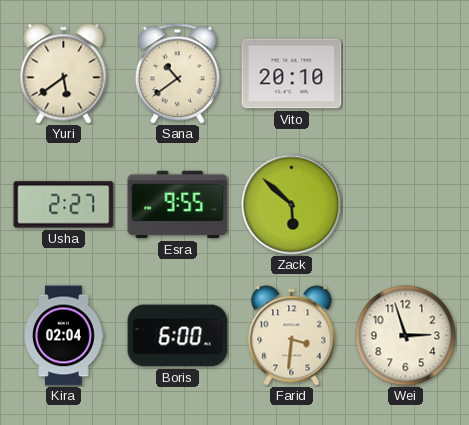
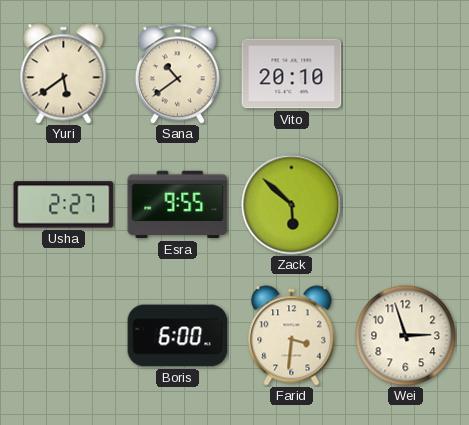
Kira: 02:04 -> none (64, 336)
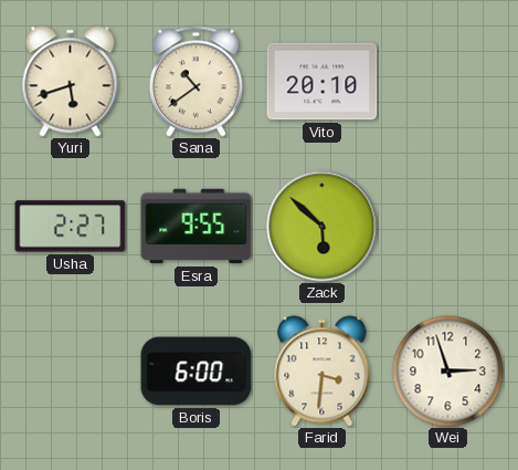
Yuri: 5:39 -> 5:42 (71, 82)
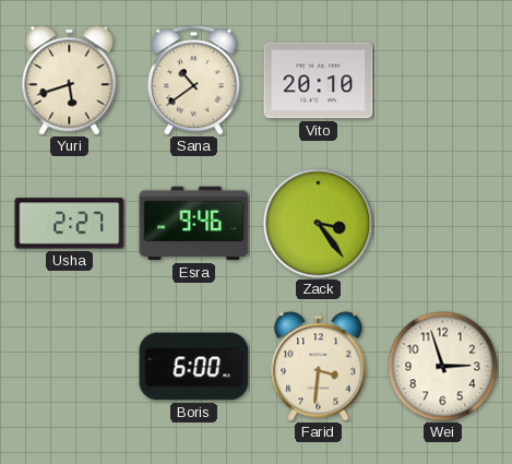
Esra: 9:55 -> 9:46 (194, 224)
Zack: 5:52 -> 3:24 (319, 224)
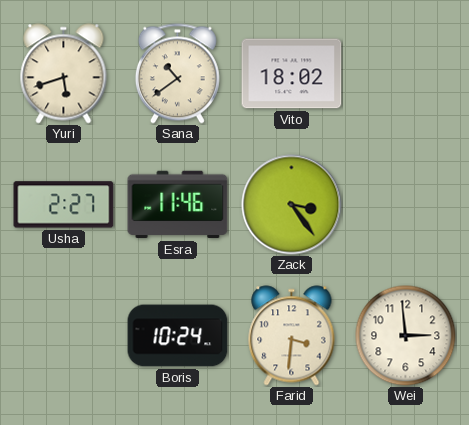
Vito: 20:10 -> 18:02 (292, 74)
Esra: 9:46 -> 11:46 (178, 205)
Boris: 6:00 -> 10:24 (178, 336)
Wei: 2:57 -> 2:59 (406, 336)
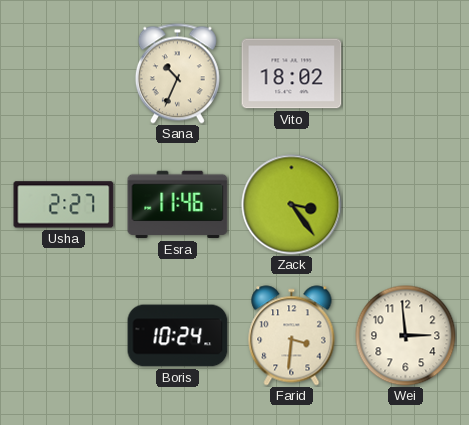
Yuri: 5:42 -> none (64, 74)
Sana: 10:39 -> 10:34 (177, 74)
